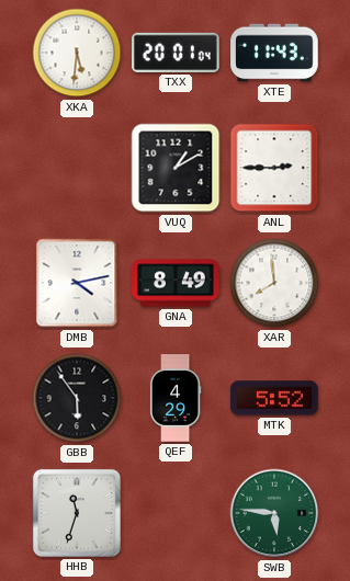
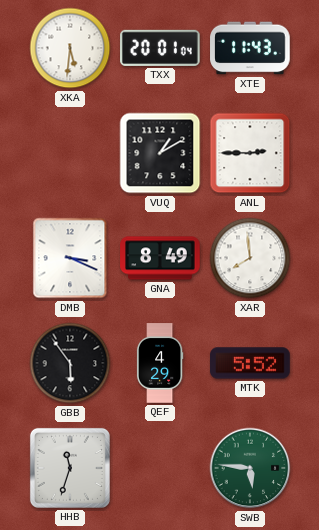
DMB: 4:13 -> 3:19 (70, 258)
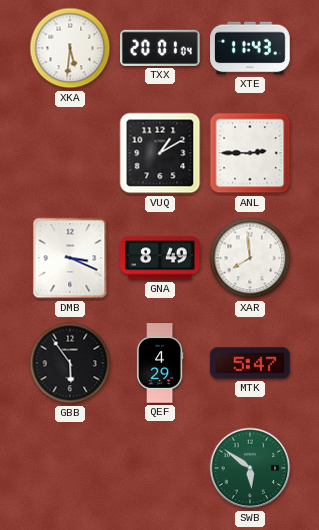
MTK: 5:52 -> 5:47 (250, 363)
HHB: 11:33 -> none (70, 468)
SWB: 5:46 -> 5:51 (250, 468)
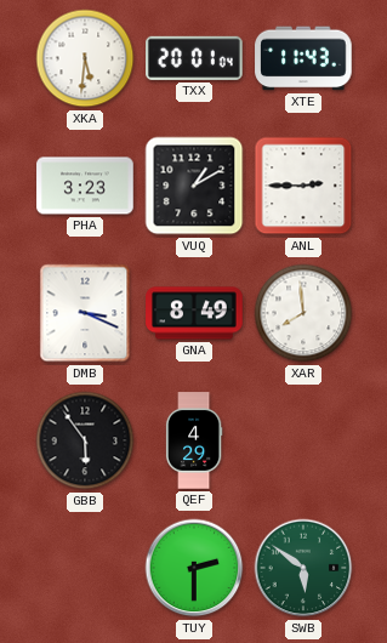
PHA: none -> 3:23 (85, 186)
MTK: 5:47 -> none (250, 363)
TUY: none -> 2:30 (194, 568)
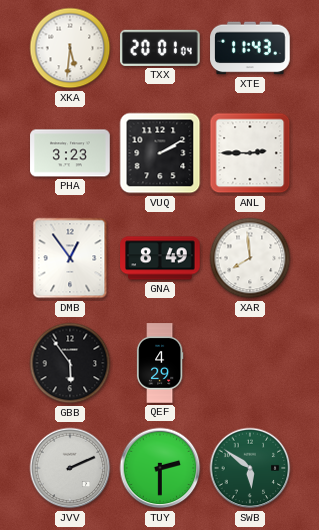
VUQ: 1:10 -> 2:10 (160, 153)
DMB: 3:19 -> 12:54 (70, 258)
JVV: none -> 2:11 (70, 468)
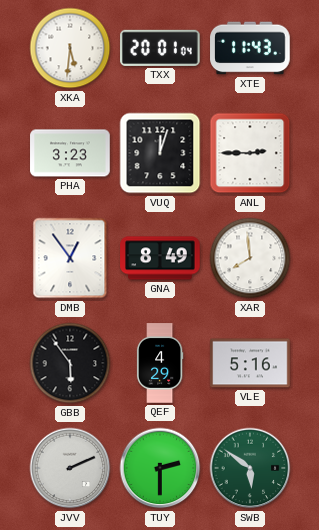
VUQ: 2:10 -> 12:03 (160, 153)
VLE: none -> 5:16 (250, 363)
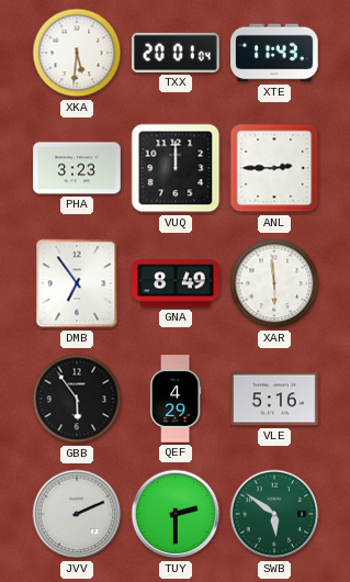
VUQ: 12:03 -> 12:00 (176, 168)
DMB: 12:54 -> 6:54 (77, 283)
XAR: 7:59 -> 5:59 (274, 283)
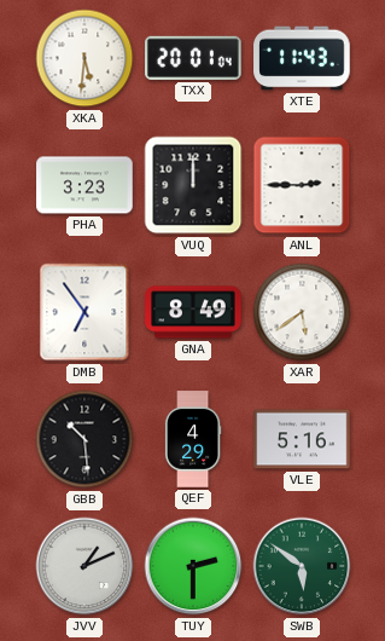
XAR: 5:59 -> 5:39 (302, 312)
GBB: 5:54 -> 10:29 (84, 439)
JVV: 2:11 -> 1:11 (84, 566)
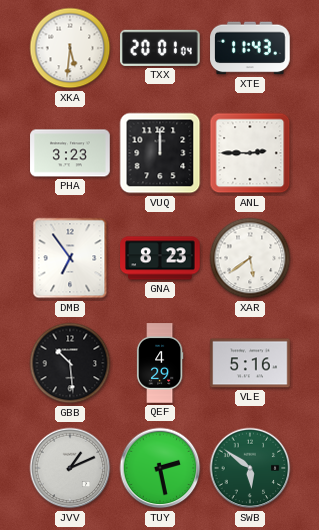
GNA: 8:49 -> 8:23 (160, 258)
TUY: 2:30 -> 2:28 (160, 468)
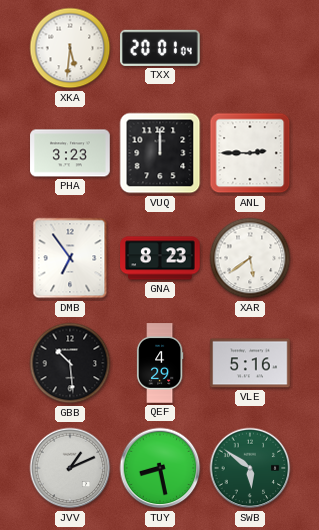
XTE: 11:43 -> none (250, 48)
TUY: 2:28 -> 8:28 (160, 468)
